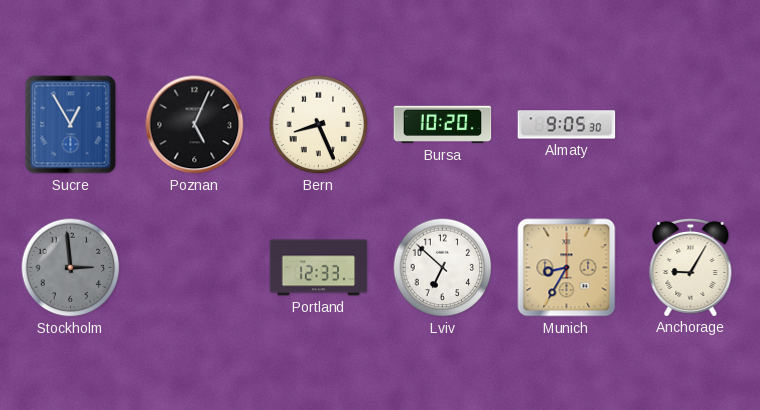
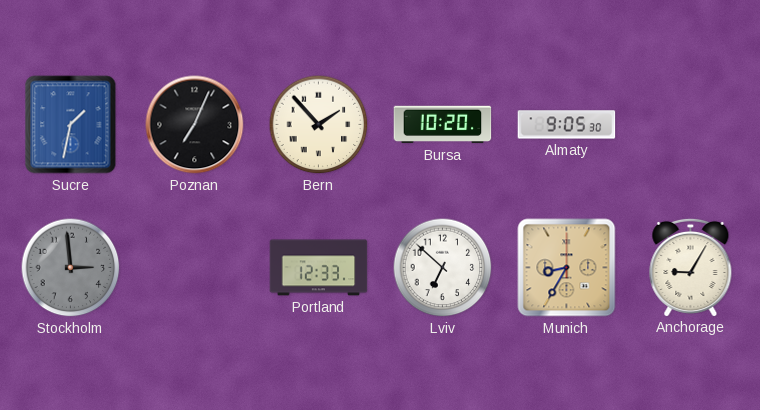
Sucre: 12:55 -> 1:32 (71, 125)
Poznan: 5:04 -> 7:04 (195, 125)
Bern: 8:26 -> 1:53 (319, 125)
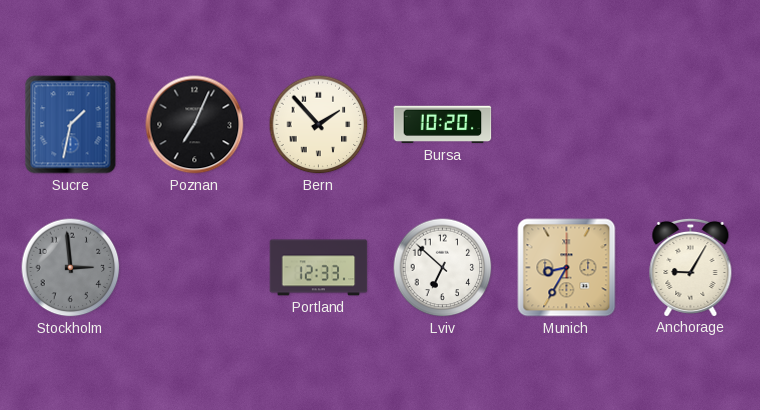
Almaty: 9:05 -> none (567, 125)
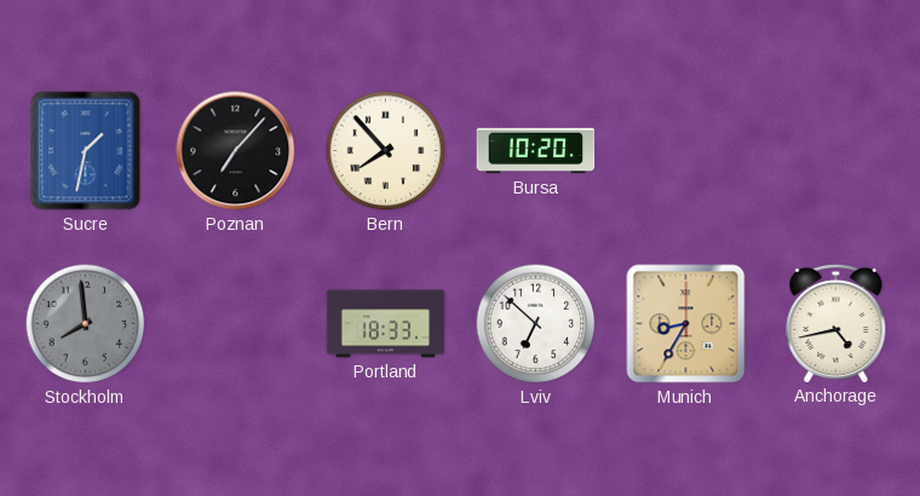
Poznan: 7:04 -> 7:07 (236, 151)
Bern: 1:53 -> 7:53 (386, 151)
Stockholm: 2:59 -> 7:59 (86, 324)
Portland: 12:33 -> 18:33 (386, 324)
Anchorage: 9:05 -> 4:43 (836, 323)
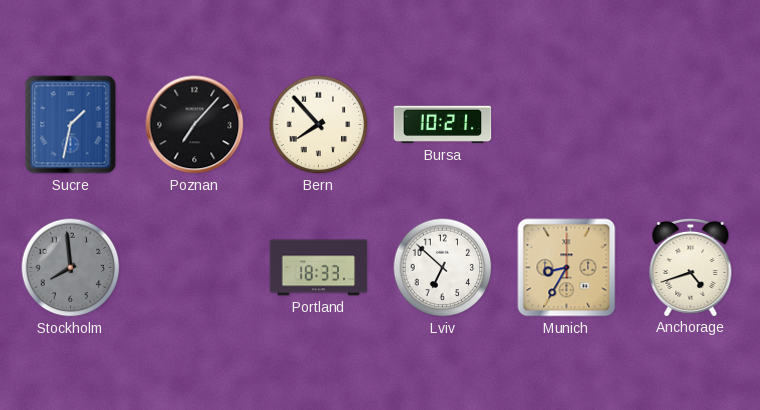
Bursa: 10:20 -> 10:21 (443, 125)
Anchorage: 4:43 -> 4:42 (691, 267)
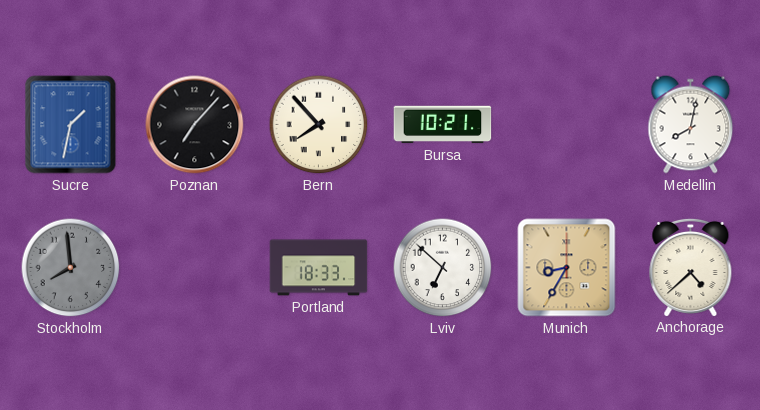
Medellin: none -> 8:02 (691, 125)
Anchorage: 4:42 -> 4:38 (691, 267)
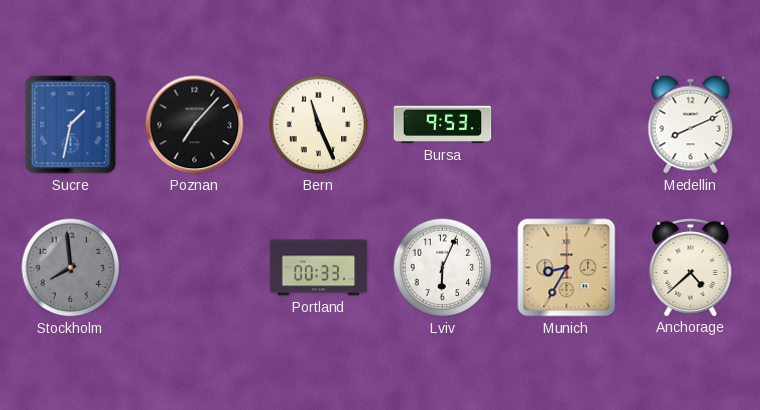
Bern: 7:53 -> 11:26 (319, 125)
Bursa: 10:21 -> 9:53 (443, 125)
Medellin: 8:02 -> 8:11 (691, 125)
Portland: 18:33 -> 00:33 (319, 268)
Lviv: 6:52 -> 6:04 (443, 268)
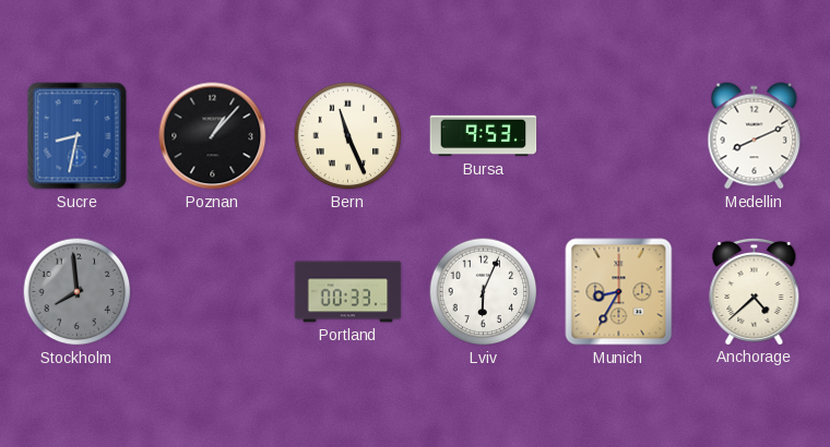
Sucre: 1:32 -> 8:32 (78, 136)
Poznan: 7:07 -> 1:07 (213, 136)
